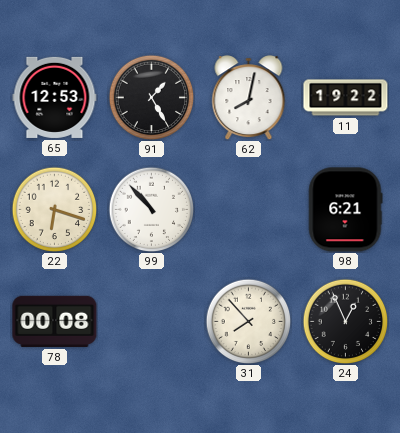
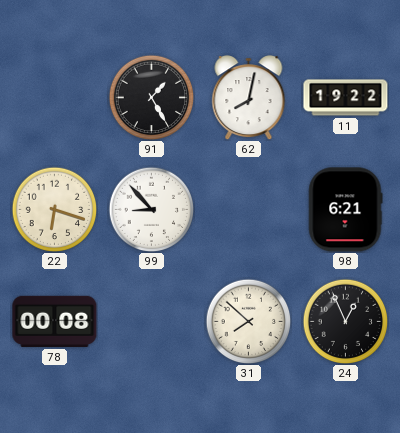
65: 12:53 -> none (55, 97)
99: 10:53 -> 8:53 (151, 209)
31: 7:53 -> 7:52 (248, 321)
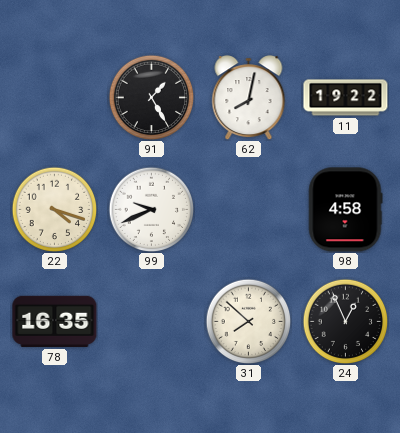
22: 6:18 -> 4:18 (54, 209)
99: 8:53 -> 9:41 (151, 209)
98: 6:21 -> 4:58 (346, 210)
78: 00:08 -> 16:35 (55, 321)
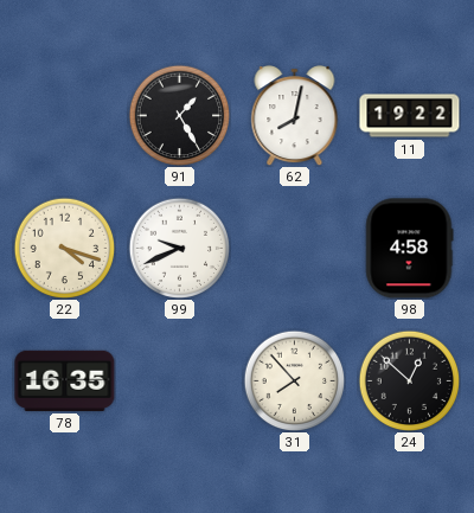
31: 7:52 -> 7:53 (294, 380)
24: 12:56 -> 12:52 (409, 380)
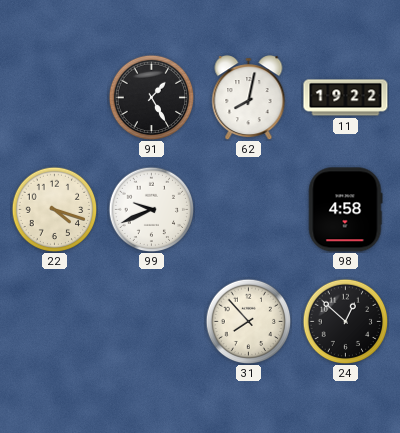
78: 16:35 -> none (65, 380)
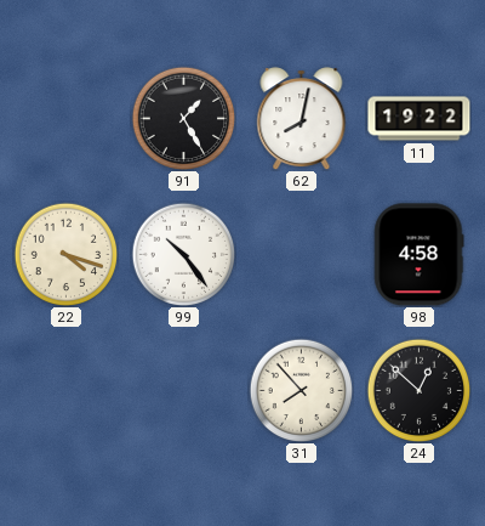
99: 9:41 -> 10:24 (183, 254)
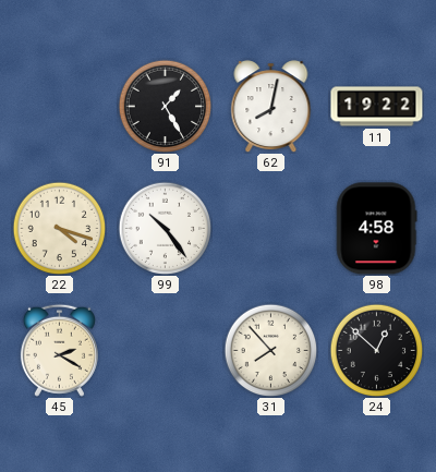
45: none -> 2:20 (59, 350)
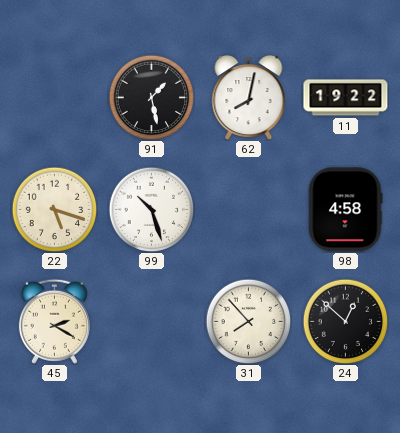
91: 1:25 -> 1:28 (151, 97)
22: 4:18 -> 5:18 (54, 209)
99: 10:24 -> 10:27 (151, 209)
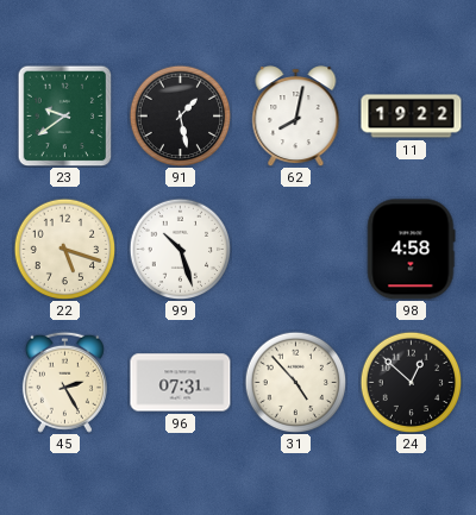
23: none -> 9:39 (65, 115)
45: 2:20 -> 2:25 (64, 382)
96: none -> 07:31 (181, 383)
31: 7:53 -> 4:53 (295, 382)
